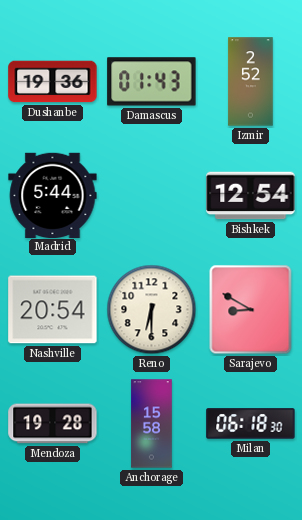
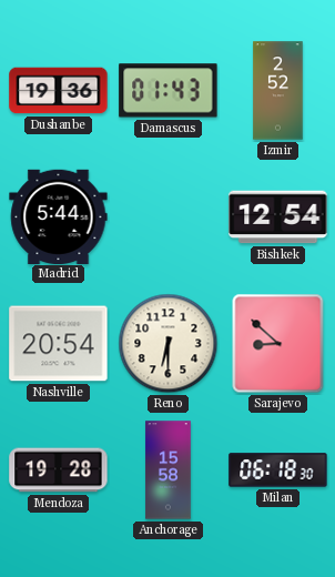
Sarajevo: 8:50 -> 8:52 (278, 344)
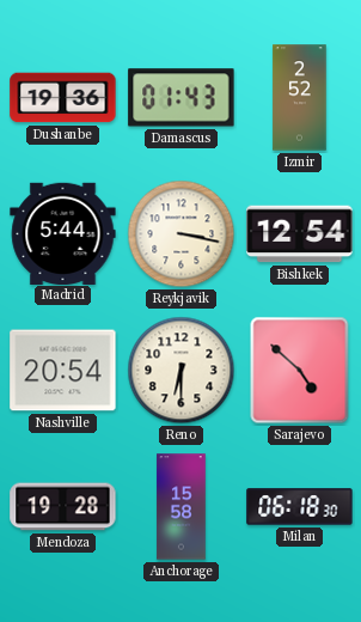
Reykjavik: none -> 3:17 (182, 234)
Sarajevo: 8:52 -> 4:52 (300, 371)
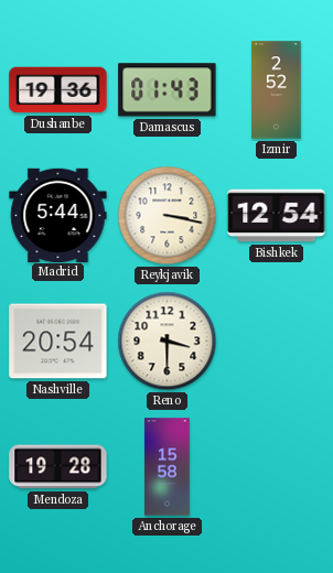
Reno: 6:30 -> 3:30 (168, 342)
Sarajevo: 4:52 -> none (300, 371)
Milan: 06:18 -> none (300, 507)
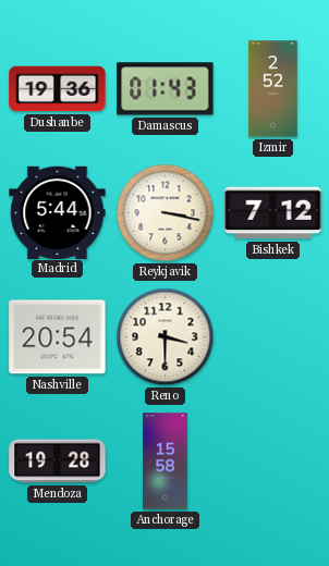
Bishkek: 12:54 -> 7:12 (273, 213)
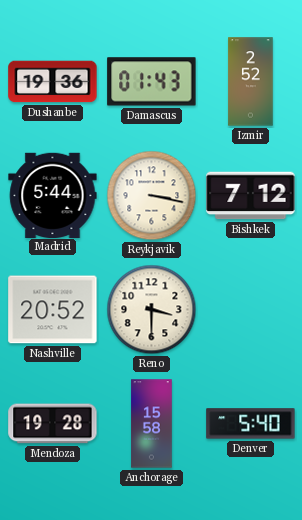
Nashville: 20:54 -> 20:52 (53, 310)
Denver: none -> 5:40 (251, 424)
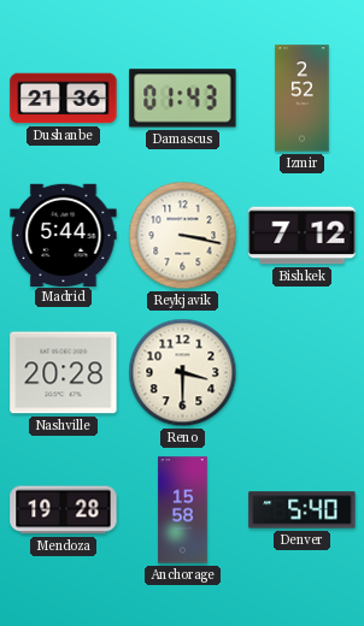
Dushanbe: 19:36 -> 21:36 (64, 99)
Nashville: 20:52 -> 20:28 (64, 373)
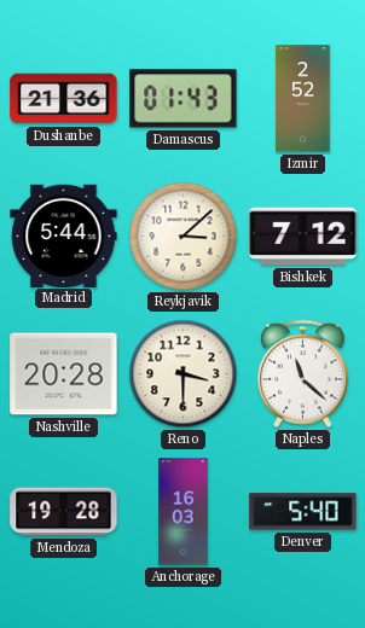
Reykjavik: 3:17 -> 3:08 (184, 237)
Naples: none -> 11:22 (303, 374)
Anchorage: 15:58 -> 16:03 (184, 512)
